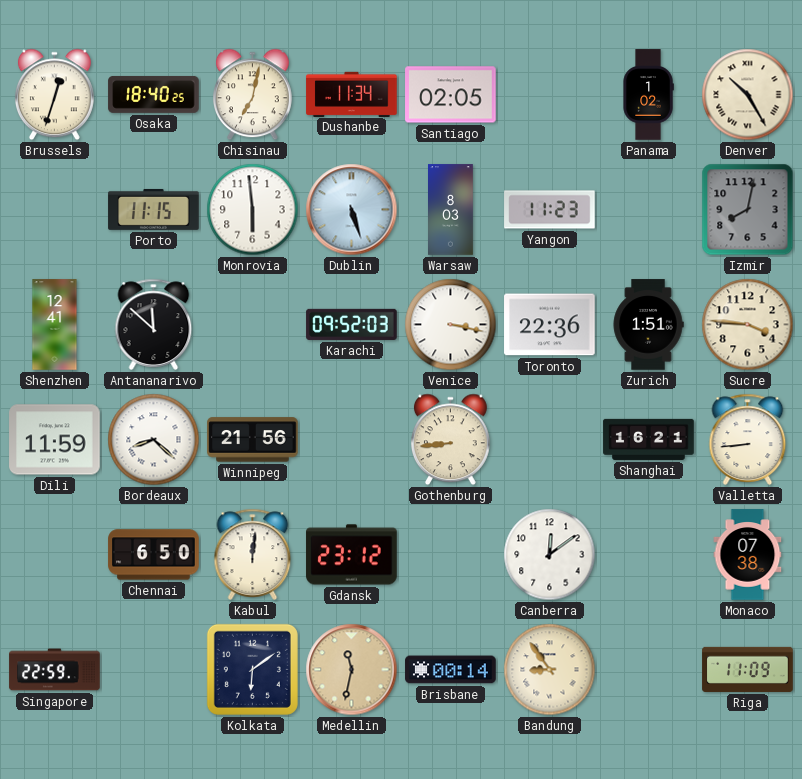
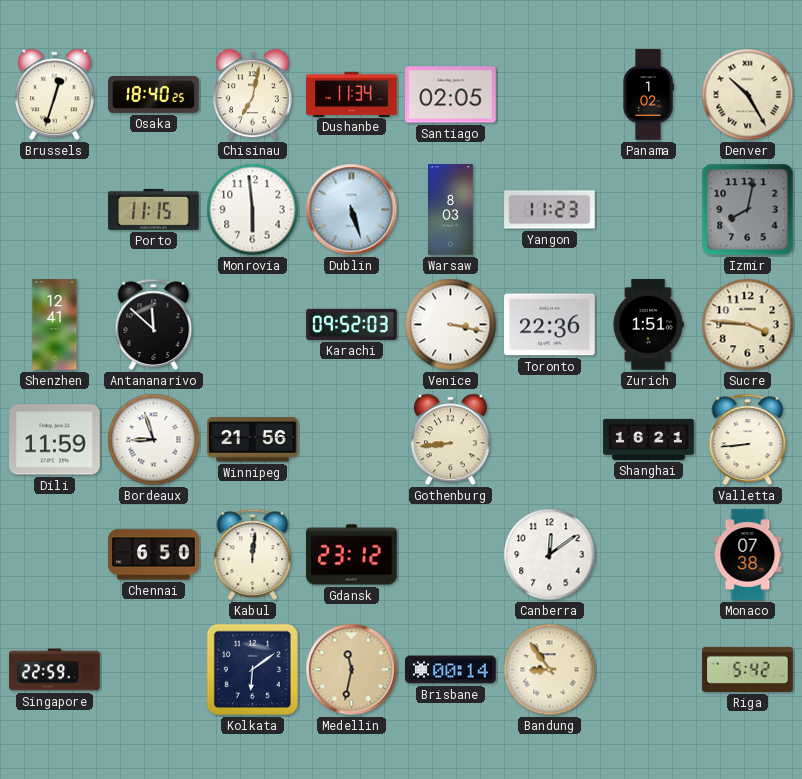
Bordeaux: 8:22 -> 8:57 (154, 440)
Riga: 11:09 -> 5:42 (748, 669)
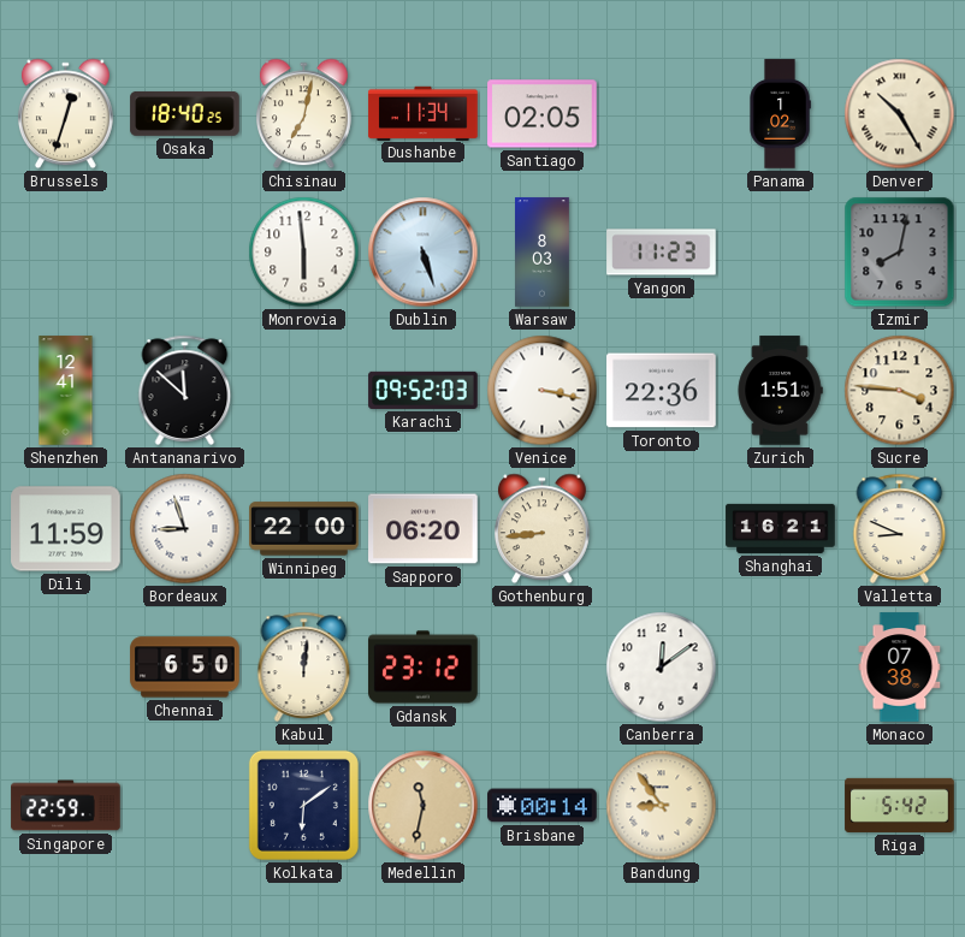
Porto: 11:15 -> none (154, 209)
Winnipeg: 21:56 -> 22:00 (304, 529)
Sapporo: none -> 06:20 (424, 529)
Valletta: 8:44 -> 8:49 (900, 528)
